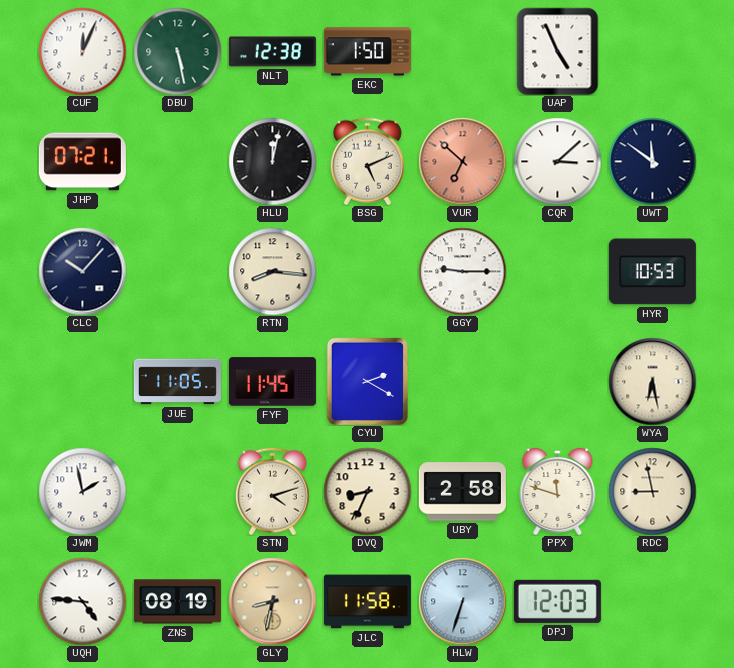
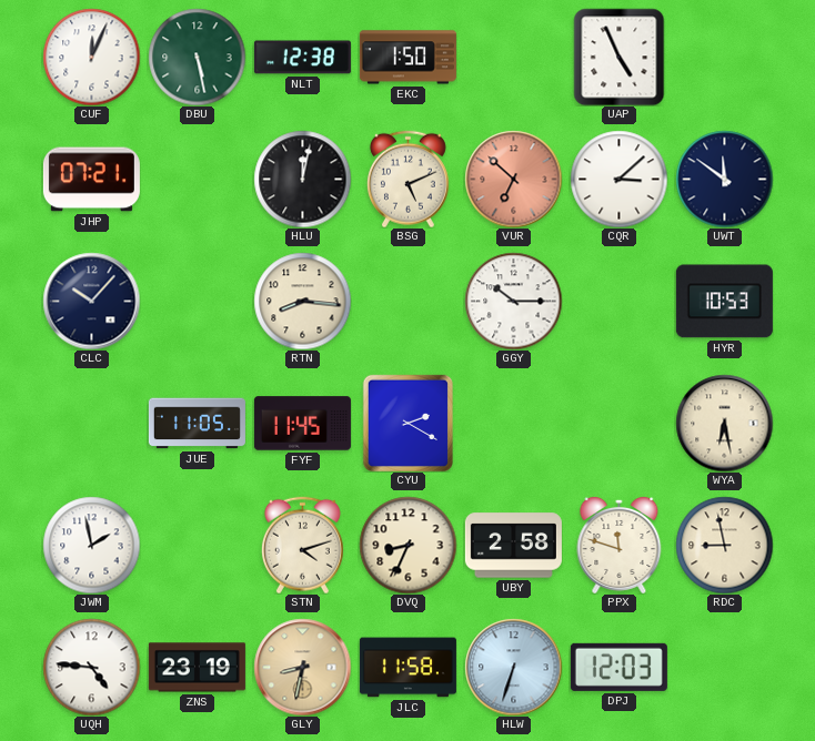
GGY: 9:15 -> 10:15 (513, 301)
ZNS: 08:19 -> 23:19 (197, 668)
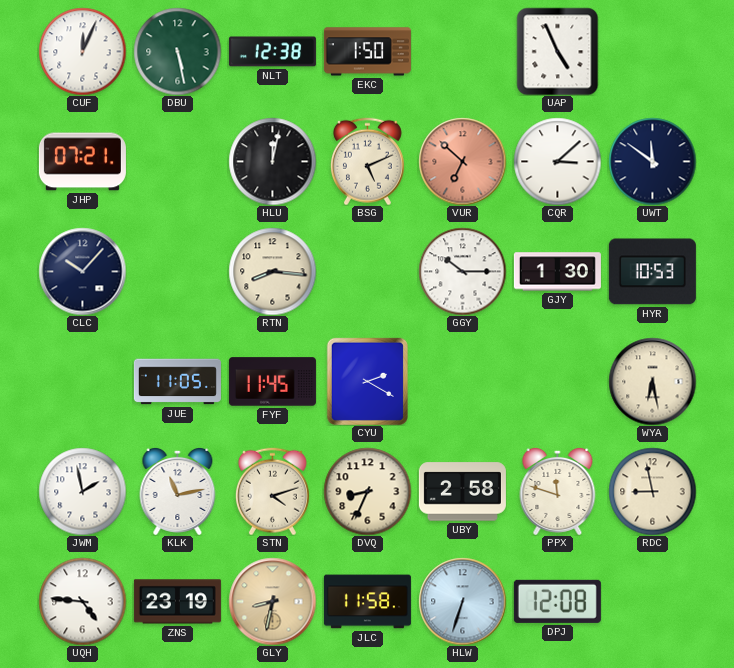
GJY: none -> 1:30 (557, 272)
KLK: none -> 11:13 (178, 491)
DPJ: 12:03 -> 12:08 (557, 601)
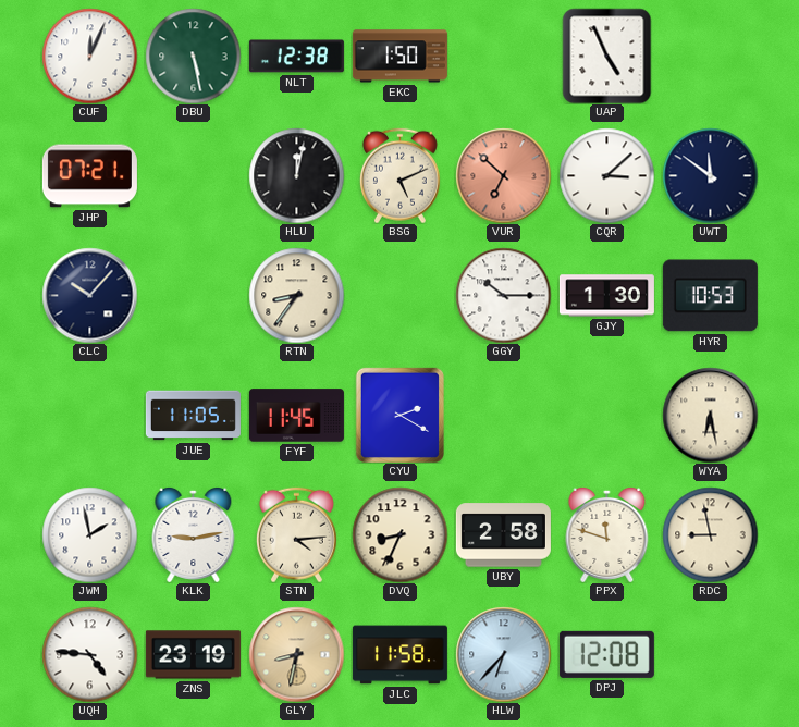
RTN: 8:16 -> 8:36 (296, 295)
KLK: 11:13 -> 9:13 (194, 534)
STN: 4:12 -> 4:14 (296, 534)
HLW: 6:33 -> 6:37 (503, 654)
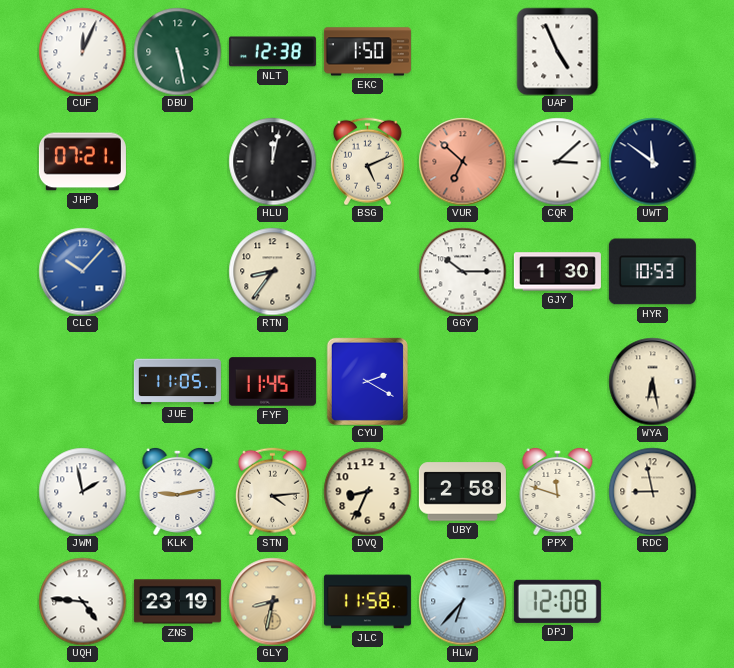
CLC dial: navy -> blue (82, 271)
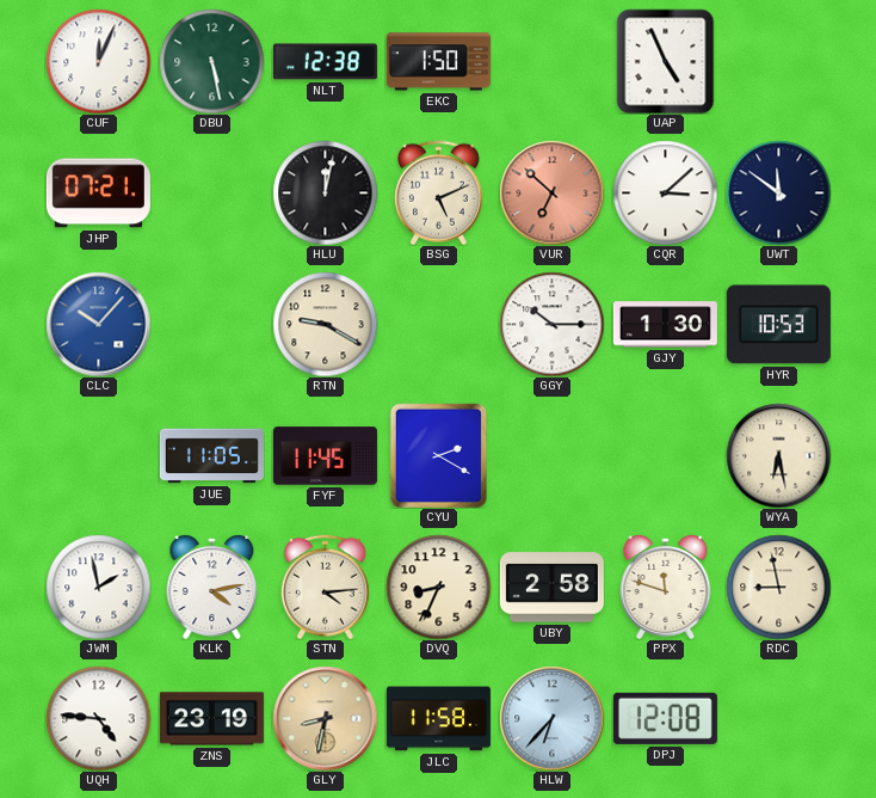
RTN: 8:36 -> 9:20 (325, 324)
KLK: 9:13 -> 4:13 (212, 587)
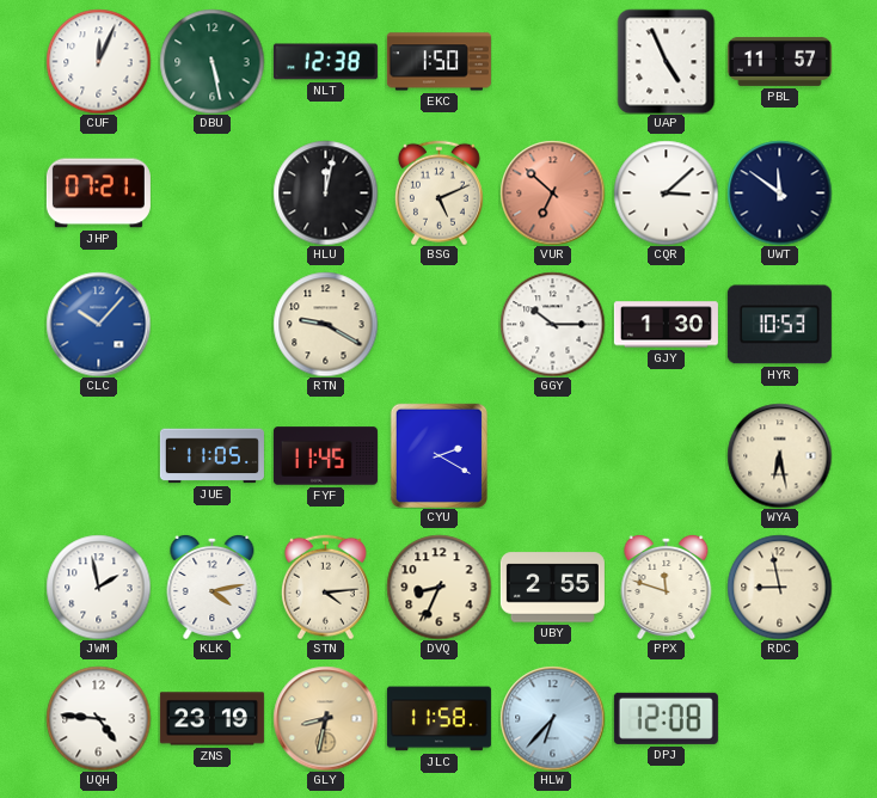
PBL: none -> 11:57 (779, 61)
UBY: 2:58 -> 2:55 (552, 588)
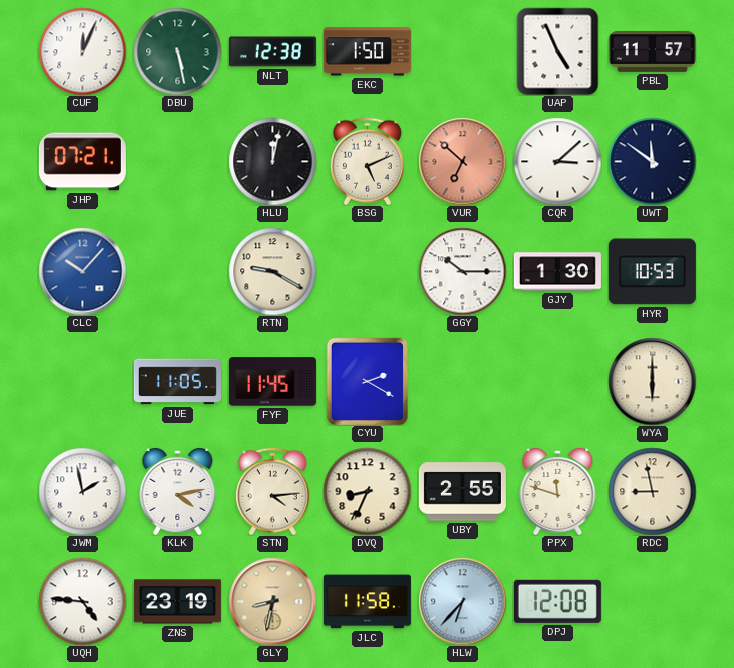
WYA: 6:28 -> 6:00 (652, 381)
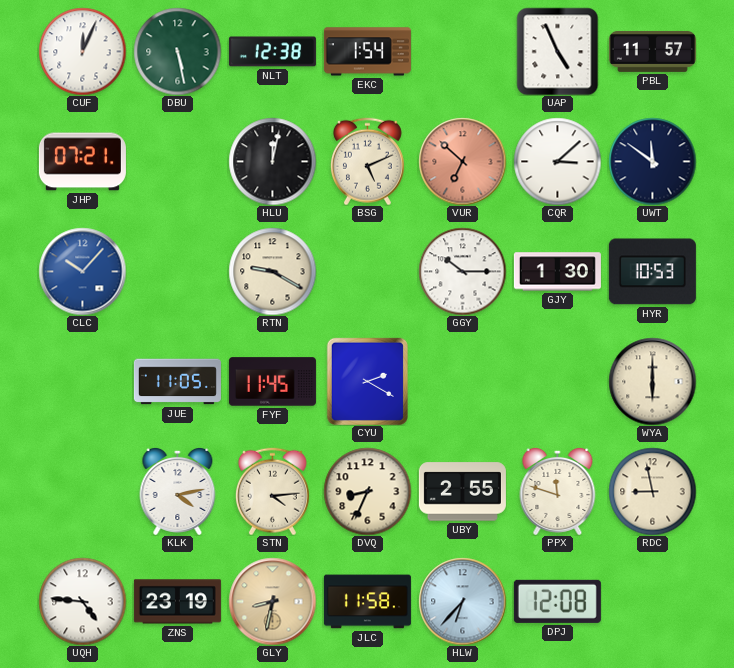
EKC: 1:50 -> 1:54 (367, 52)
JWM: 1:58 -> none (82, 491)
